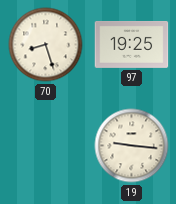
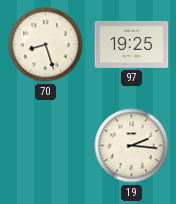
19: 9:16 -> 2:16 (132, 146)
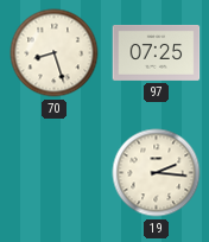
97: 19:25 -> 07:25 (157, 52)
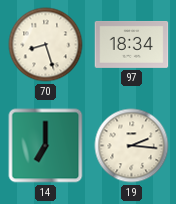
97: 07:25 -> 18:34 (132, 44)
14: none -> 7:00 (46, 146)
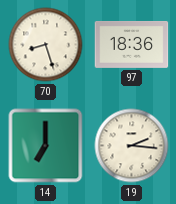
97: 18:34 -> 18:36 (132, 44)
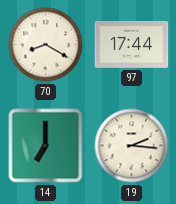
70: 8:27 -> 8:20 (46, 45)
97: 18:36 -> 17:44 (132, 44)
